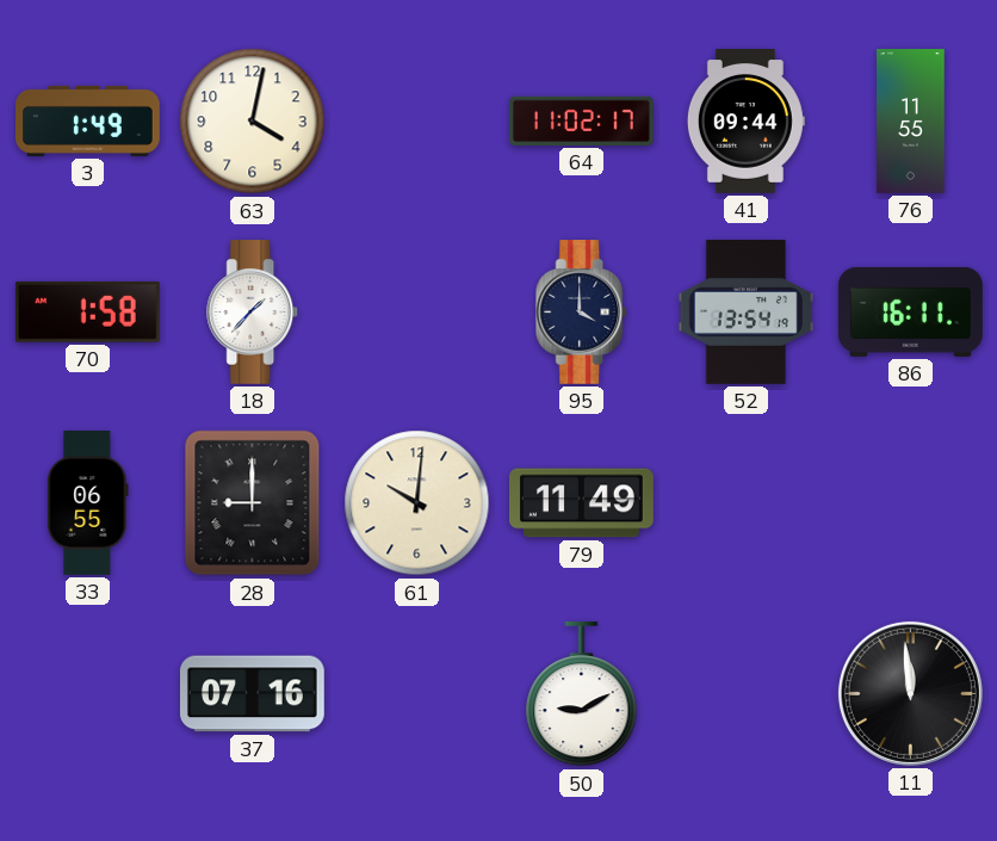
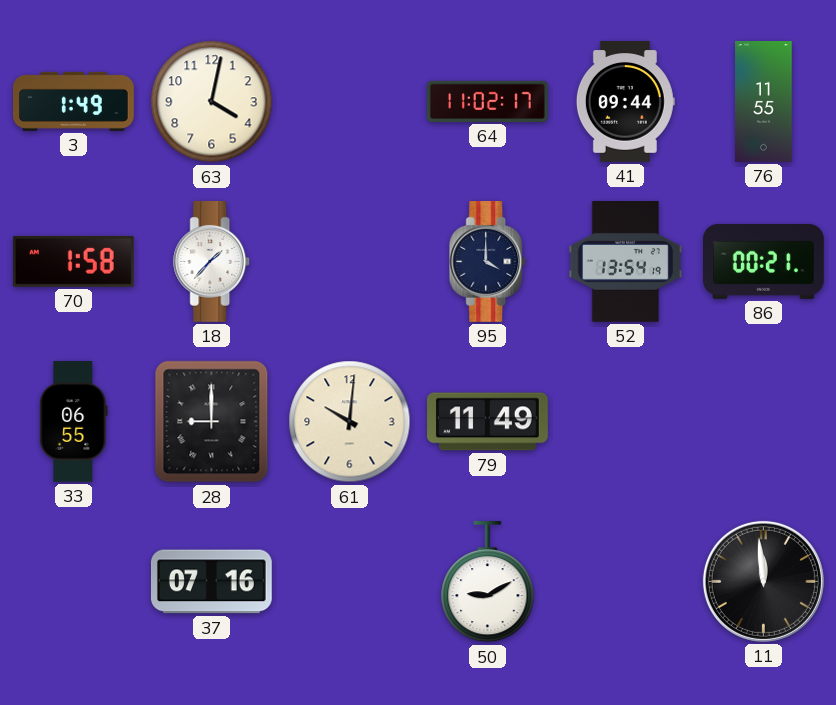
86: 16:11 -> 00:21 (764, 261)
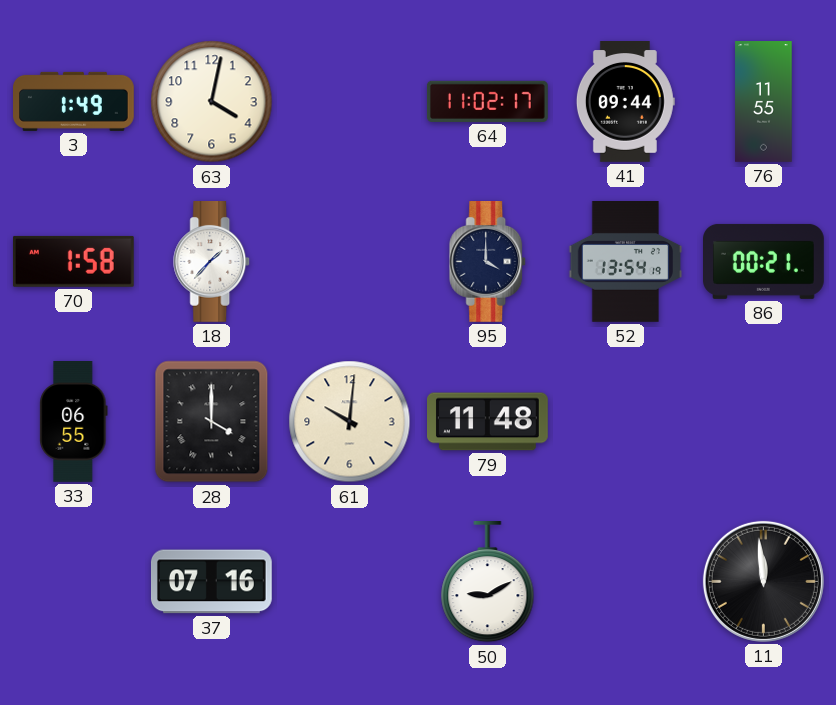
28: 9:00 -> 4:00 (212, 422)
79: 11:49 -> 11:48 (488, 422)
